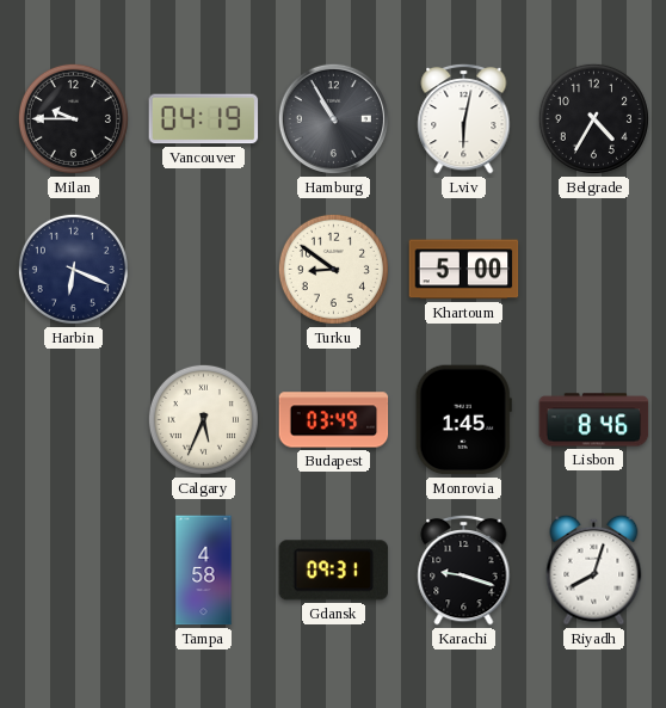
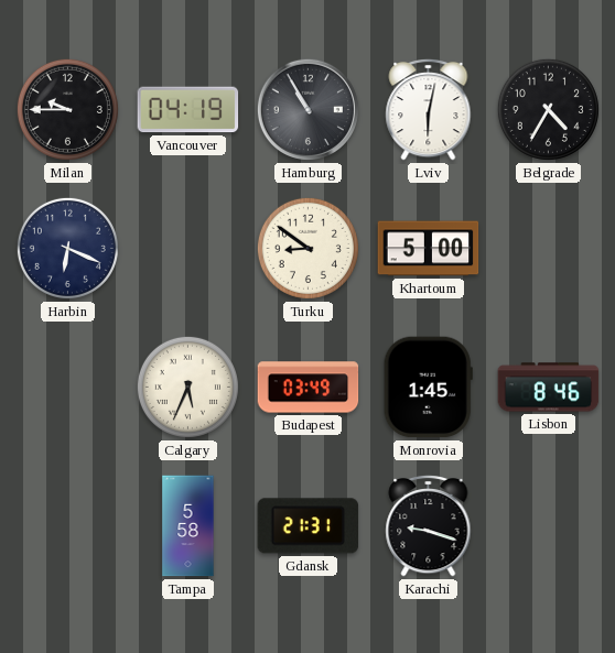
Tampa: 4:58 -> 5:58 (188, 526)
Gdansk: 09:31 -> 21:31 (309, 526)
Riyadh: 8:03 -> none (594, 570)
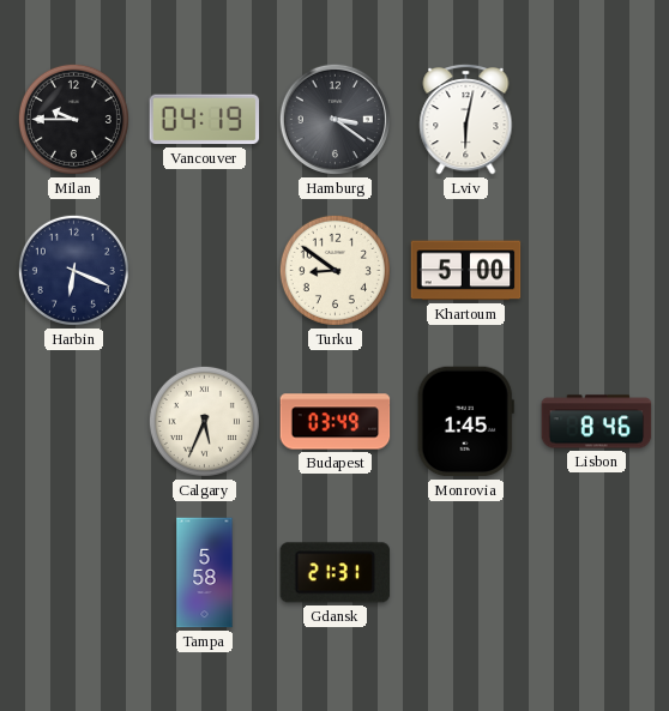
Hamburg: 10:55 -> 3:21 (334, 119)
Belgrade: 4:35 -> none (548, 109)
Karachi: 9:18 -> none (429, 525)
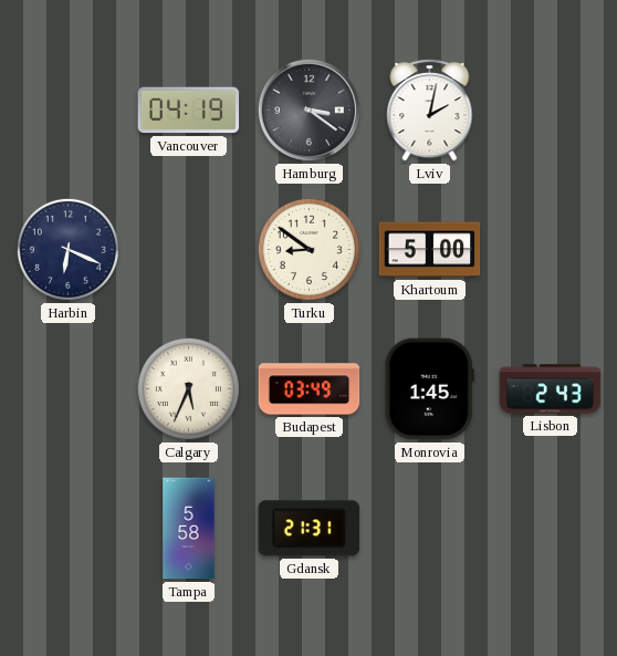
Milan: 9:45 -> none (73, 119)
Lviv: 6:02 -> 2:02 (430, 110)
Lisbon: 8:46 -> 2:43 (551, 389)
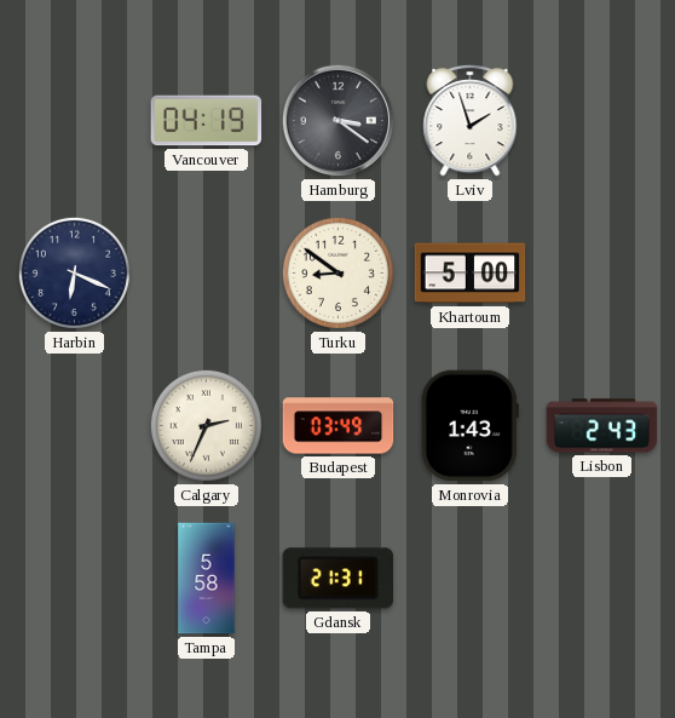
Lviv: 2:02 -> 1:57 (471, 120)
Calgary: 5:34 -> 2:34 (206, 425)
Monrovia: 1:45 -> 1:43 (469, 426)
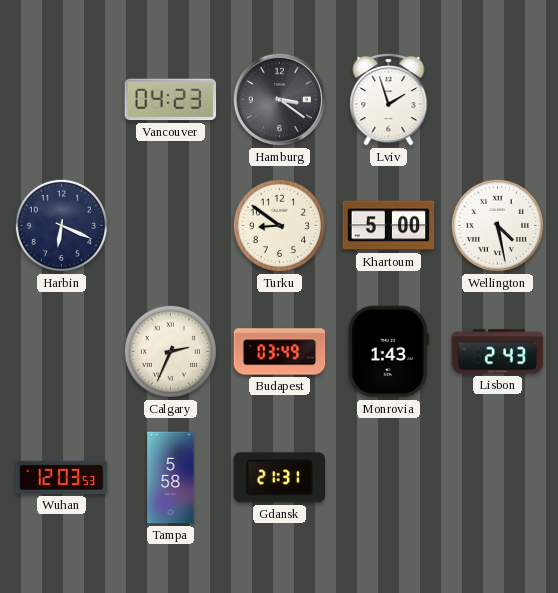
Vancouver: 04:19 -> 04:23 (171, 100)
Wellington: none -> 4:28 (497, 225)
Wuhan: none -> 12:03 (62, 477)
